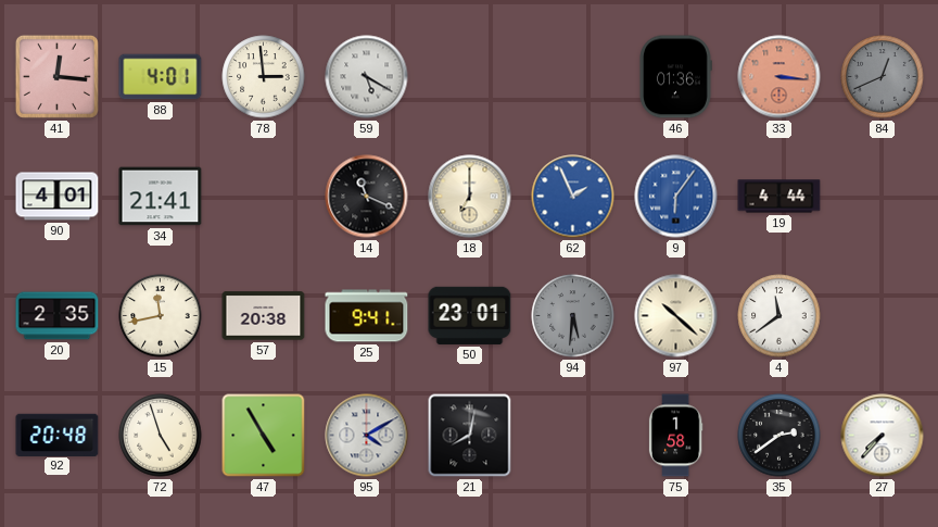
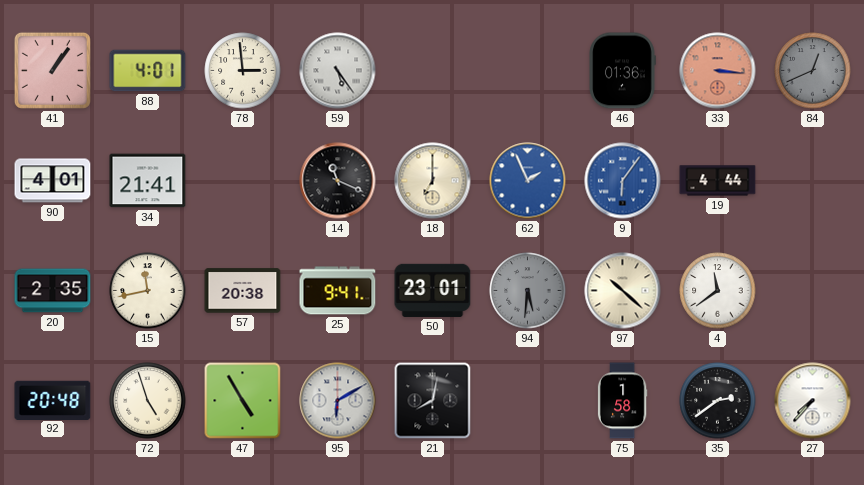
41: 12:16 -> 1:06 (52, 70)
59: 5:20 -> 5:24 (338, 71)
95: 4:10 -> 6:10 (338, 401)
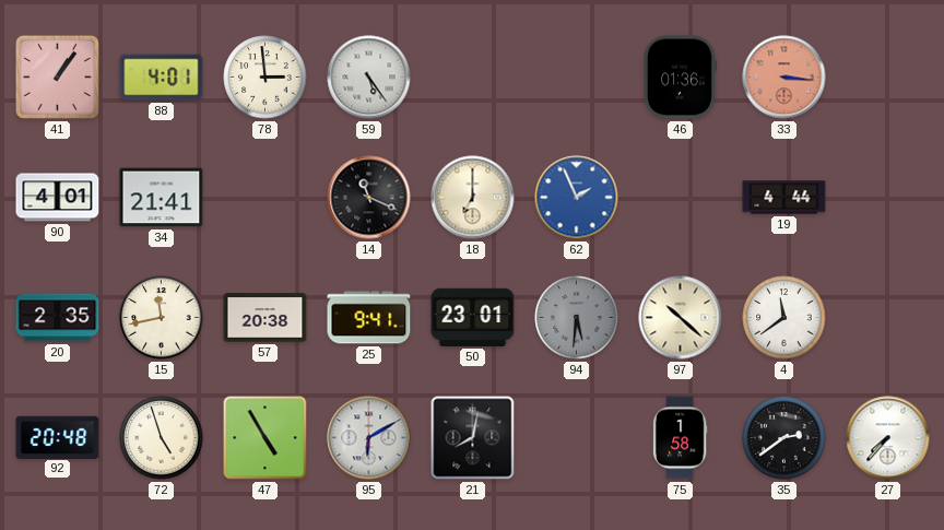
84: 12:41 -> none (813, 71)
9: 6:06 -> none (623, 181)
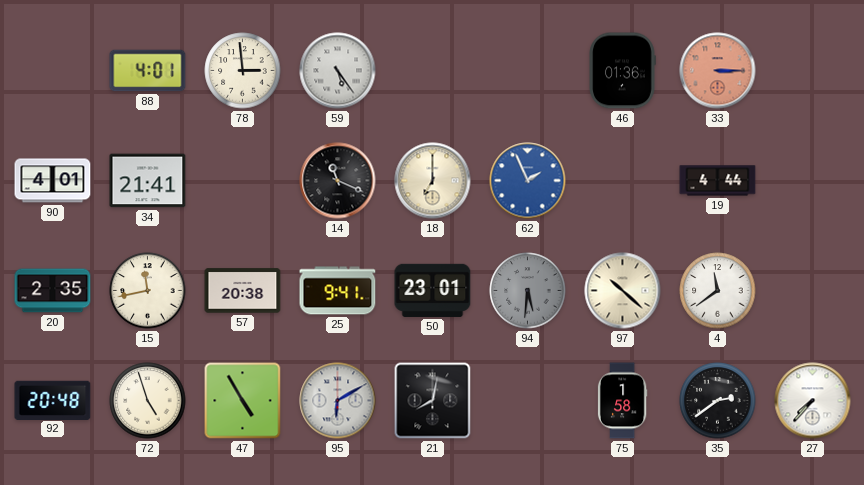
41: 1:06 -> none (57, 76)
33: 3:16 -> 3:15 (718, 71)
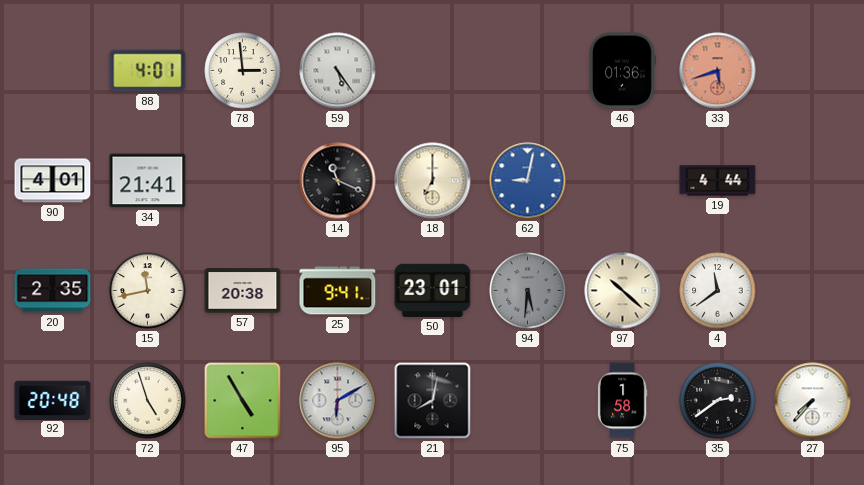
33: 3:15 -> 5:42 (718, 71)
62: 1:56 -> 9:02 (528, 181)
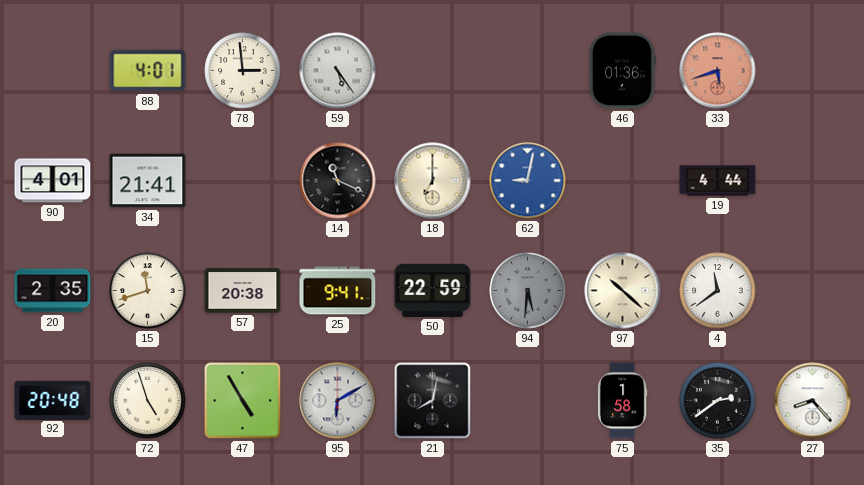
15: 11:43 -> 11:42 (148, 291)
50: 23:01 -> 22:59 (433, 290)
27: 7:37 -> 8:23 (813, 401)
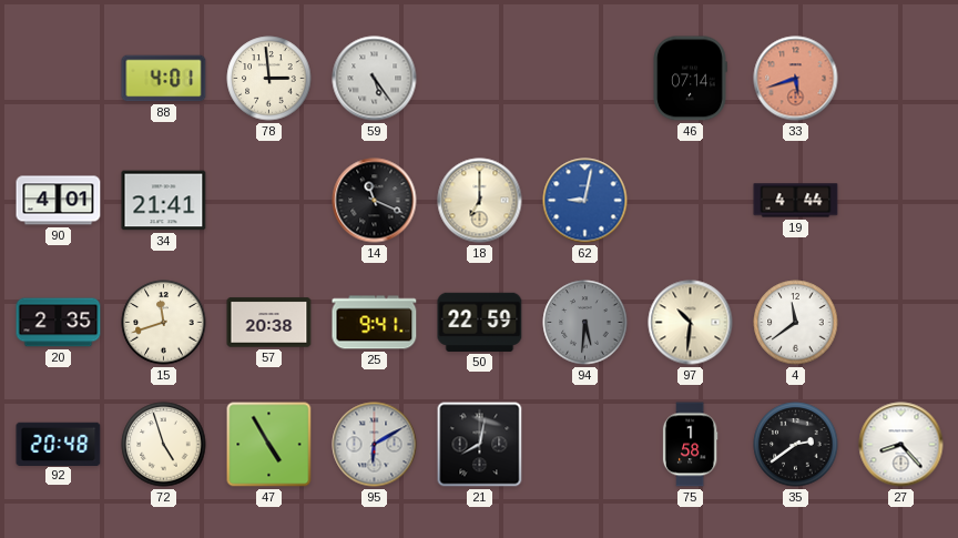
46: 01:36 -> 07:14 (690, 79)
97: 10:22 -> 10:31 (691, 323)
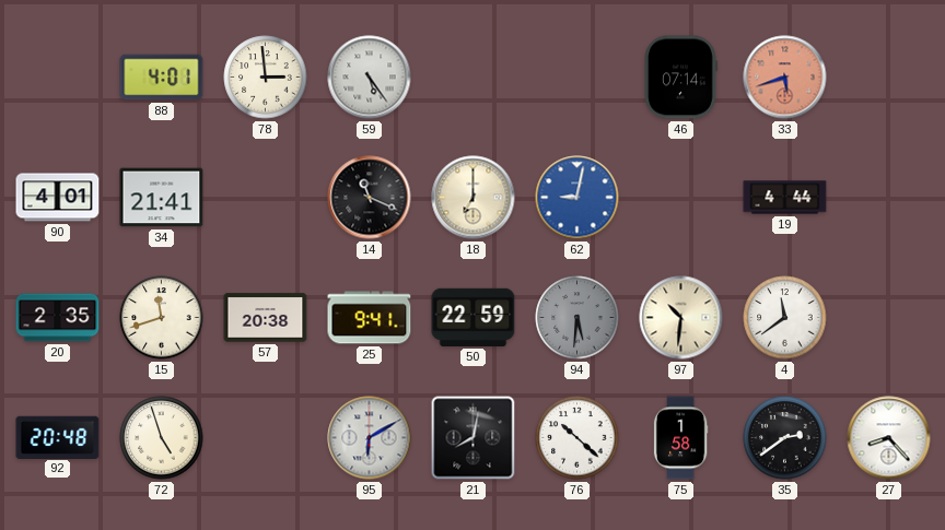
47: 4:55 -> none (269, 445)
76: none -> 10:22 (577, 438)
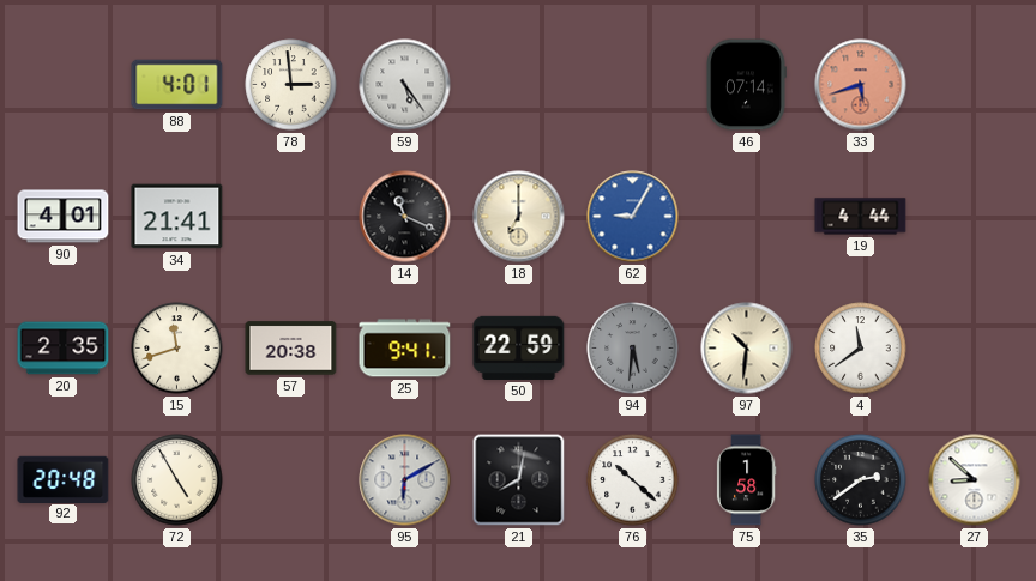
62: 9:02 -> 9:05 (633, 217)
72: 4:57 -> 4:55 (177, 480)
27: 8:23 -> 8:52 (975, 480)
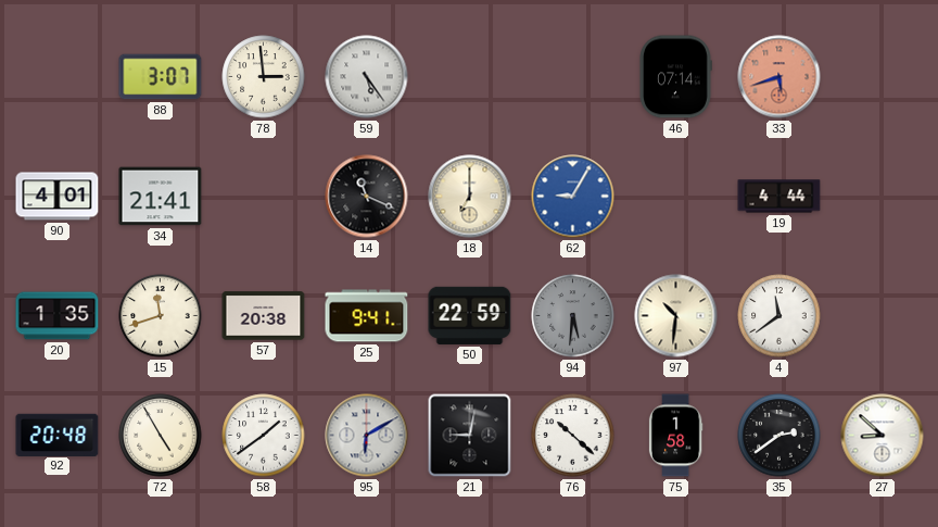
88: 4:01 -> 3:07 (161, 77)
20: 2:35 -> 1:35 (58, 316)
58: none -> 1:39 (264, 436)
21: 8:02 -> 9:02 (470, 436)
